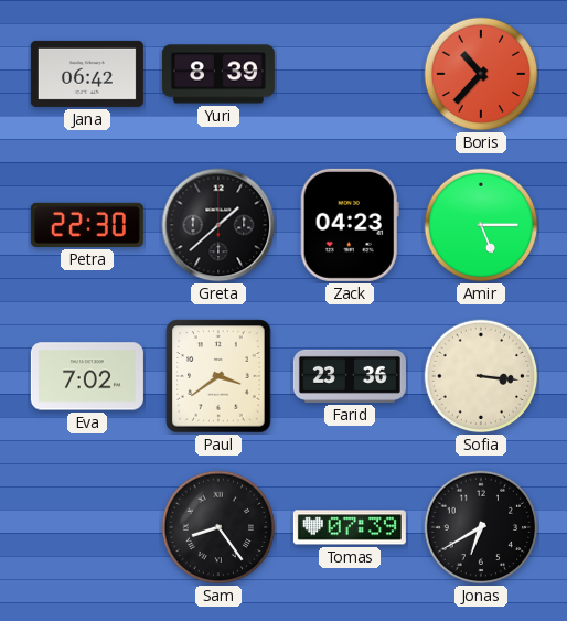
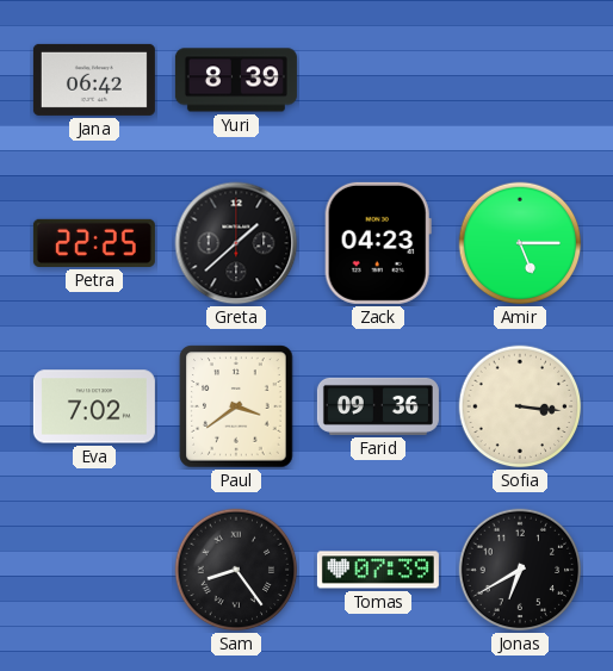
Boris: 10:37 -> none (481, 74)
Petra: 22:30 -> 22:25 (94, 243)
Farid: 23:36 -> 09:36 (378, 406)
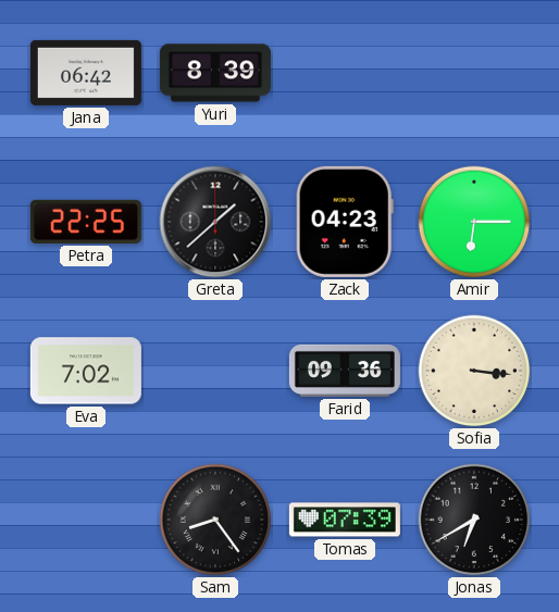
Amir: 5:15 -> 6:15 (474, 222)
Paul: 3:39 -> none (236, 406)
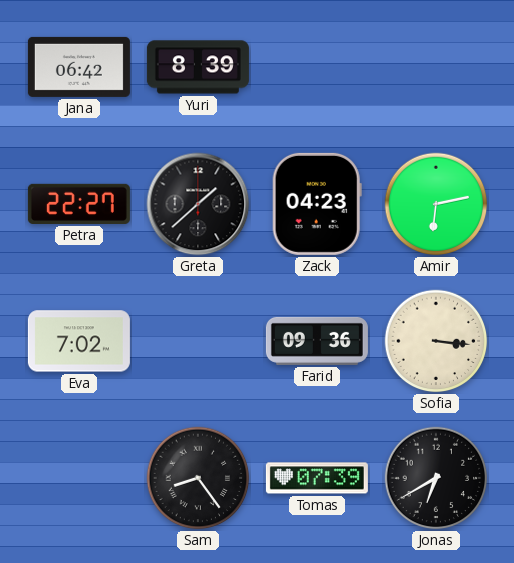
Petra: 22:25 -> 22:27 (79, 204)
Amir: 6:15 -> 6:13 (436, 204)
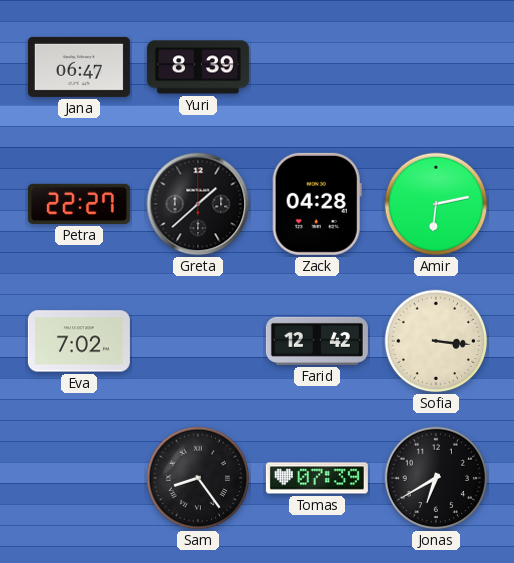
Jana: 06:42 -> 06:47 (79, 67)
Zack: 04:23 -> 04:28 (317, 204)
Farid: 09:36 -> 12:42 (317, 341)
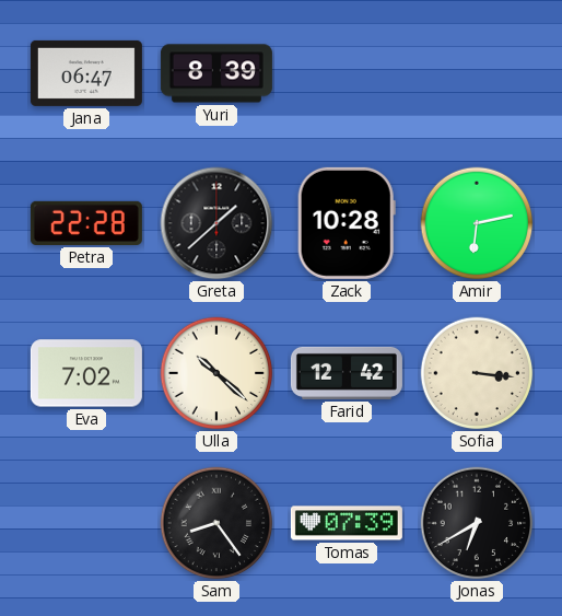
Petra: 22:27 -> 22:28 (86, 223)
Zack: 04:28 -> 10:28 (347, 223)
Ulla: none -> 10:22 (216, 373)
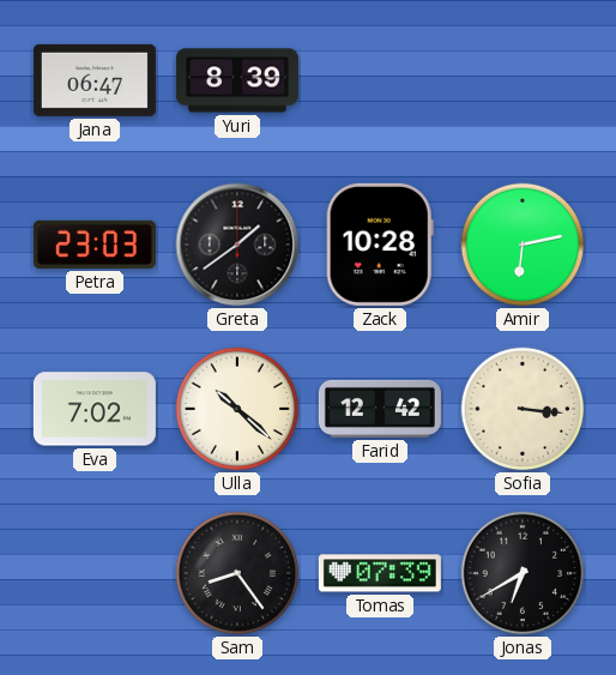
Petra: 22:28 -> 23:03 (95, 245)
Greta: 1:38 -> 1:39 (237, 245)
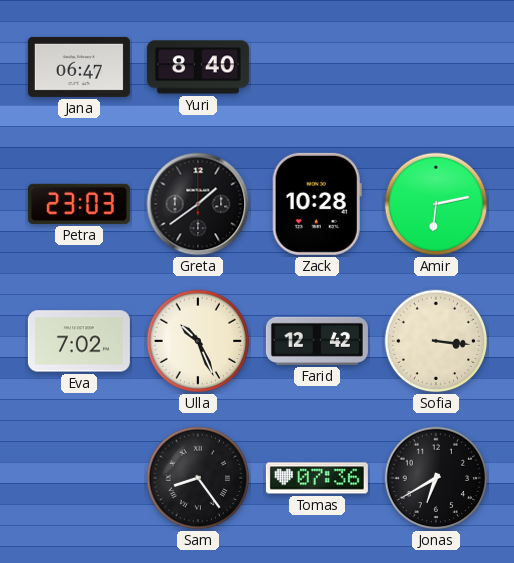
Yuri: 8:39 -> 8:40 (198, 67)
Ulla: 10:22 -> 10:26 (198, 341)
Tomas: 07:39 -> 07:36 (317, 478)
